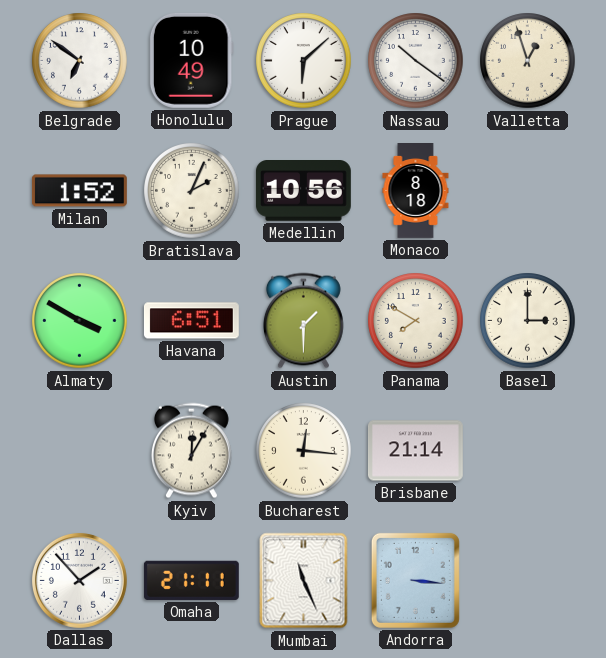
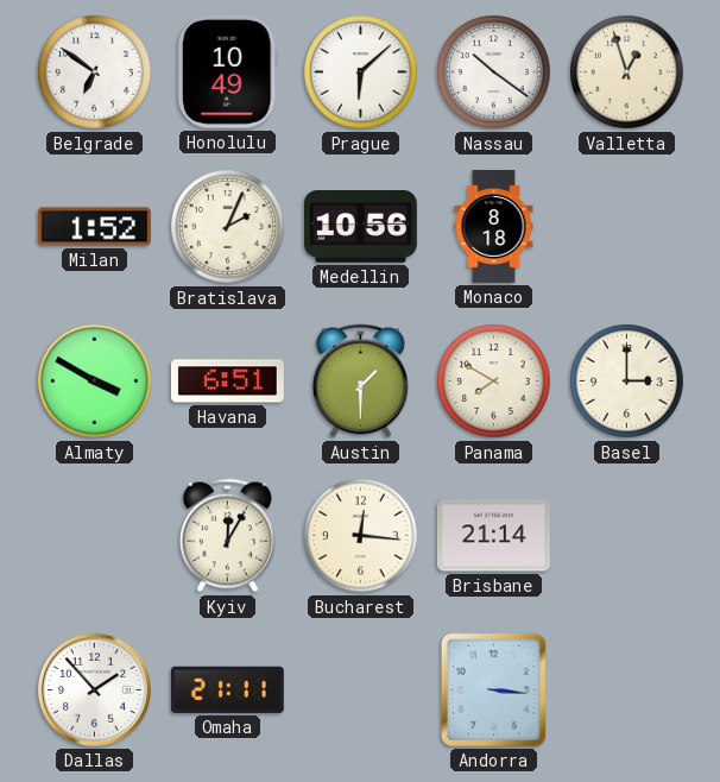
Mumbai: 11:26 -> none (304, 581)
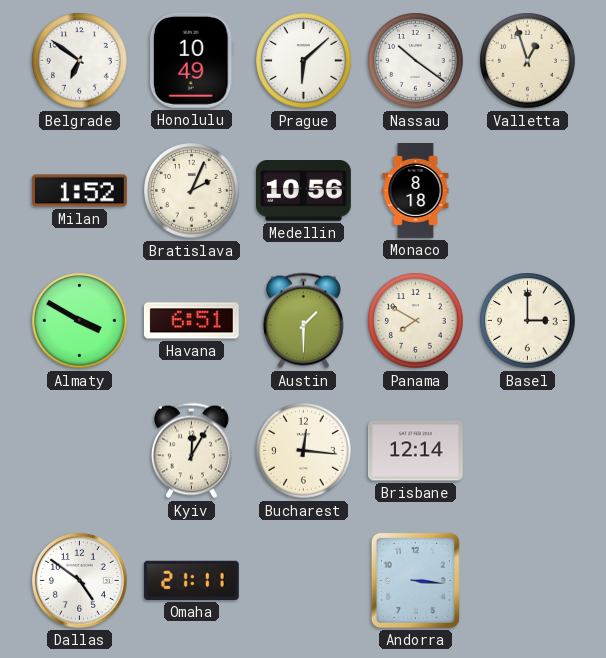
Brisbane: 21:14 -> 12:14 (415, 451)
Dallas: 1:53 -> 4:51 (79, 580)
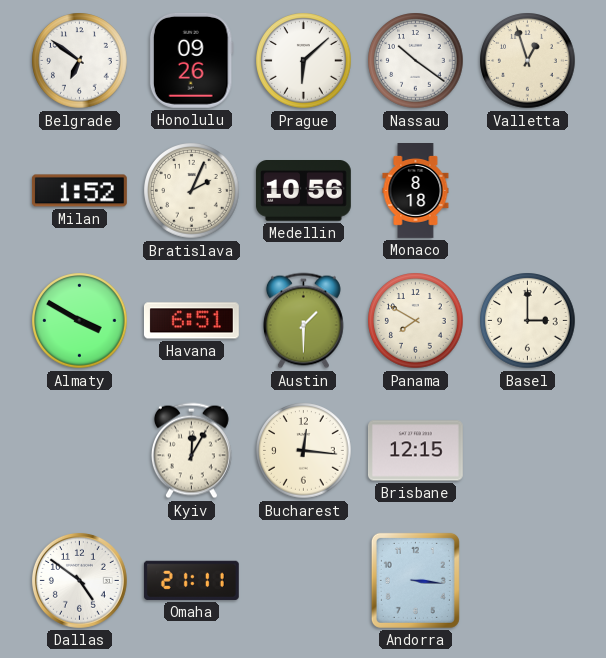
Honolulu: 10:49 -> 09:26 (191, 60)
Brisbane: 12:14 -> 12:15 (415, 451)
